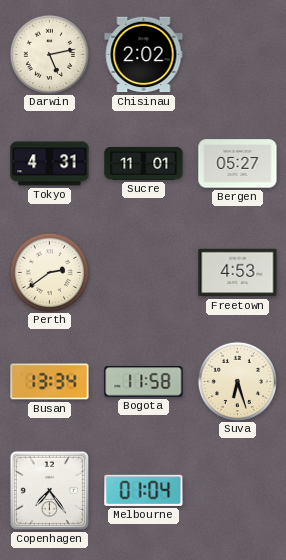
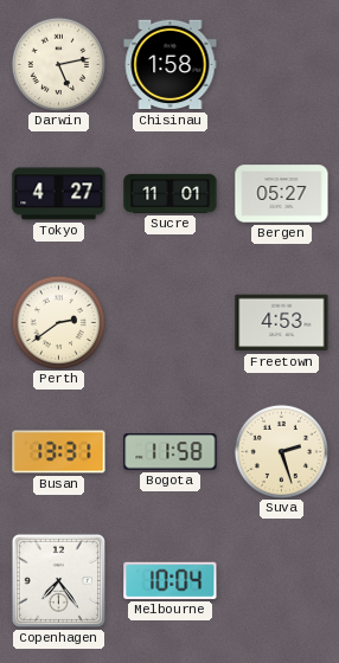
Chisinau: 2:02 -> 1:58 (171, 65)
Tokyo: 4:31 -> 4:27 (59, 194)
Busan: 13:34 -> 13:31 (59, 452)
Suva: 6:27 -> 2:27 (281, 451)
Melbourne: 01:04 -> 10:04 (171, 580)
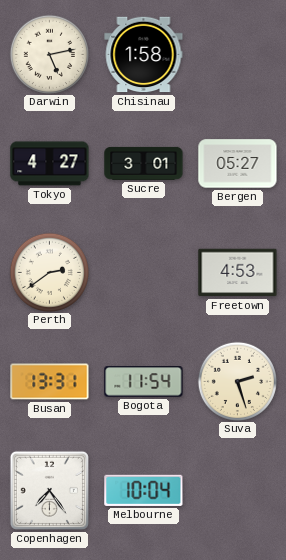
Sucre: 11:01 -> 3:01 (144, 163)
Bogota: 11:58 -> 11:54 (144, 382)
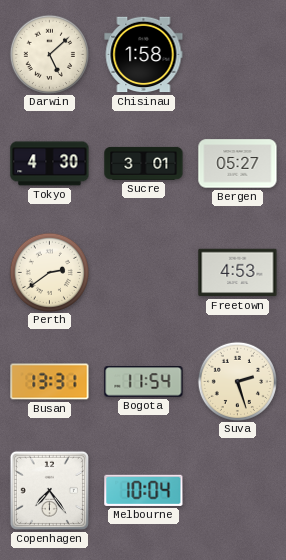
Darwin: 5:13 -> 5:08 (49, 54)
Tokyo: 4:27 -> 4:30 (50, 164)
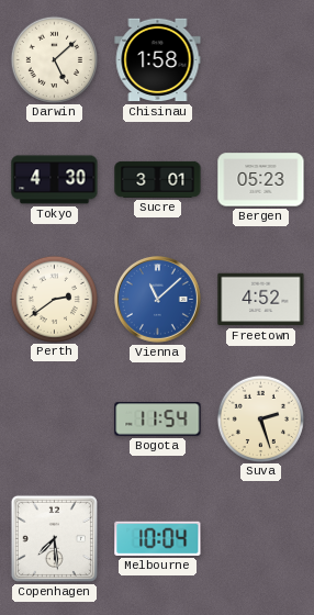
Bergen: 05:27 -> 05:23 (261, 180)
Vienna: none -> 11:08 (157, 299)
Freetown: 4:53 -> 4:52 (261, 300)
Busan: 13:31 -> none (50, 382)
Copenhagen: 7:24 -> 7:29 (54, 538)
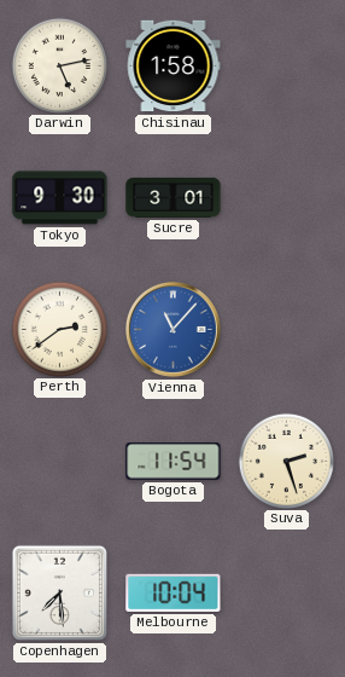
Darwin: 5:08 -> 5:13 (59, 65)
Tokyo: 4:30 -> 9:30 (60, 198)
Bergen: 05:23 -> none (261, 180)
Vienna: 11:08 -> 11:07 (172, 329)
Freetown: 4:52 -> none (261, 300)
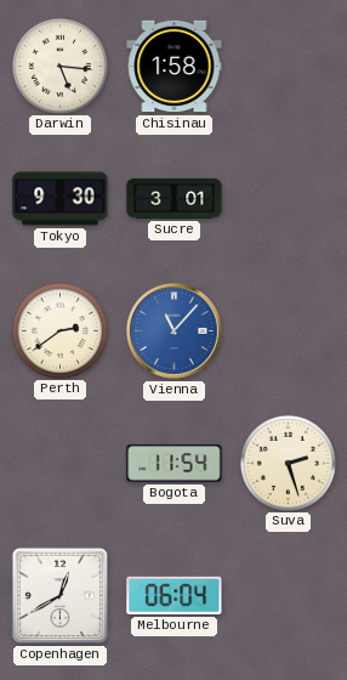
Darwin: 5:13 -> 5:16 (59, 66)
Copenhagen: 7:29 -> 12:40 (59, 595)
Melbourne: 10:04 -> 06:04 (175, 595)
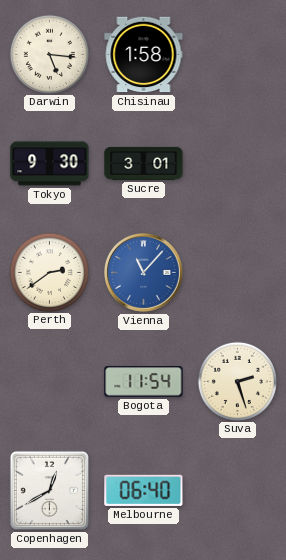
Melbourne: 06:04 -> 06:40 (144, 490)
